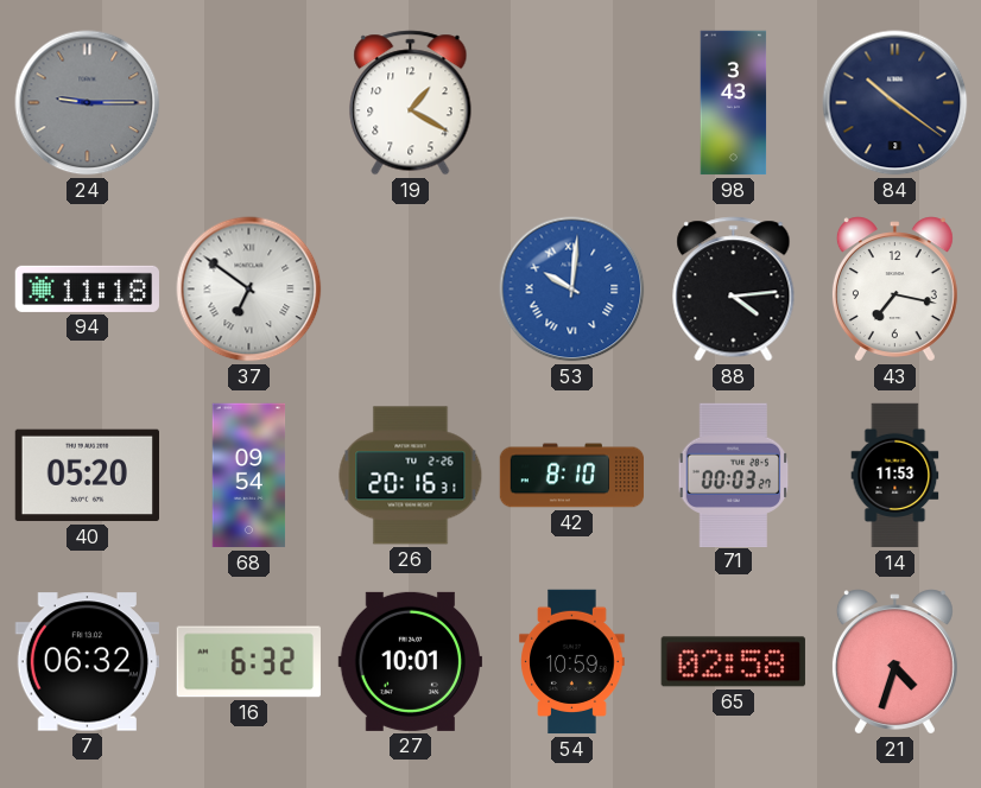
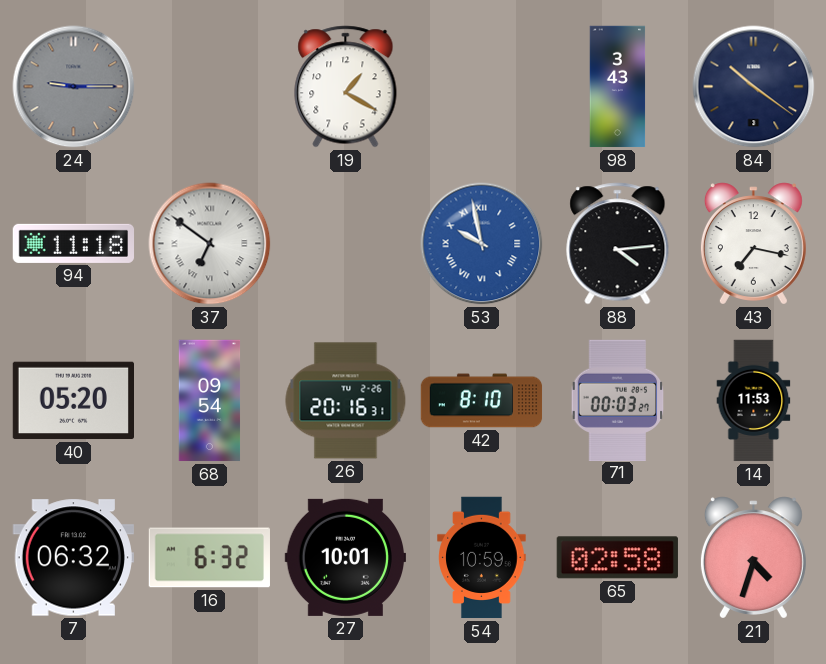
53: 10:01 -> 9:58 (482, 244)
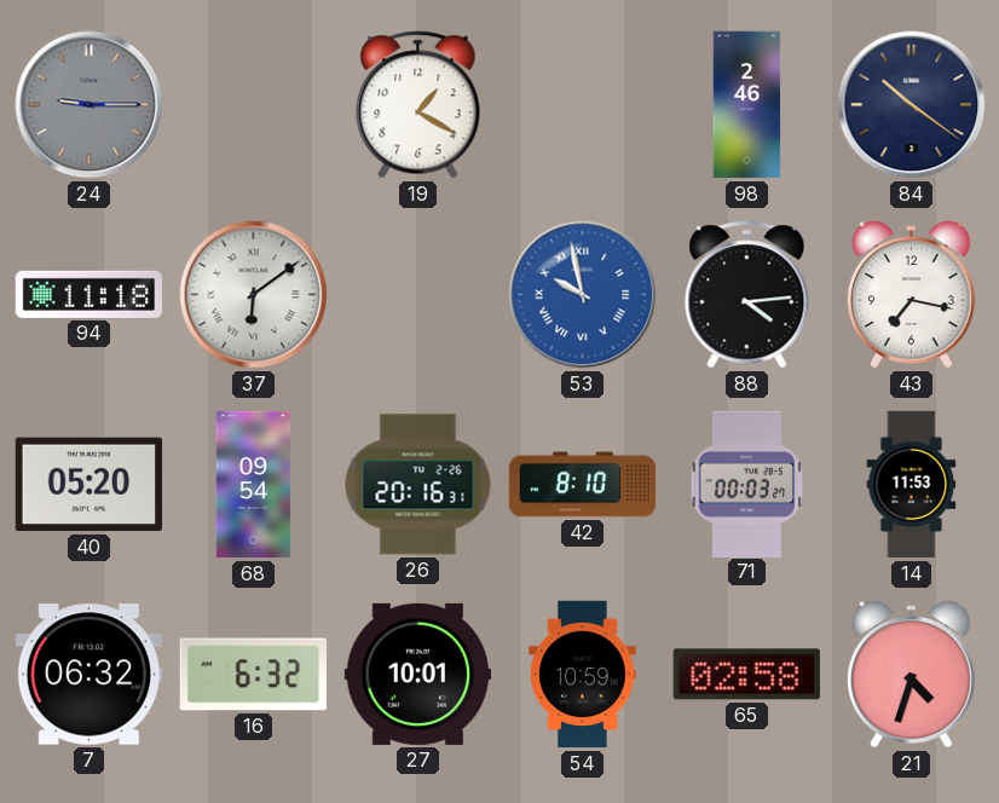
98: 3:43 -> 2:46 (747, 105)
37: 6:51 -> 6:09 (254, 295)
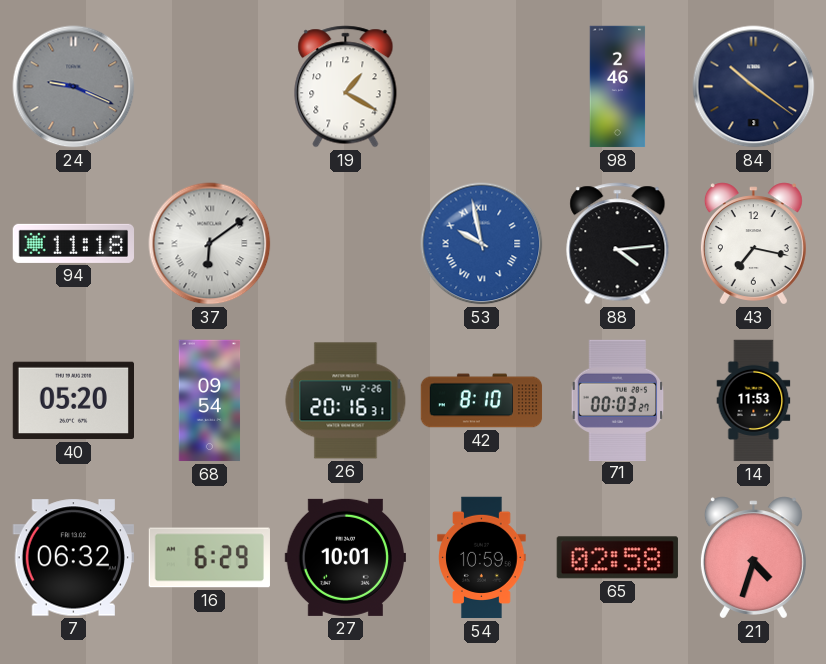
24: 9:15 -> 9:19 (74, 87)
16: 6:32 -> 6:29 (209, 558)
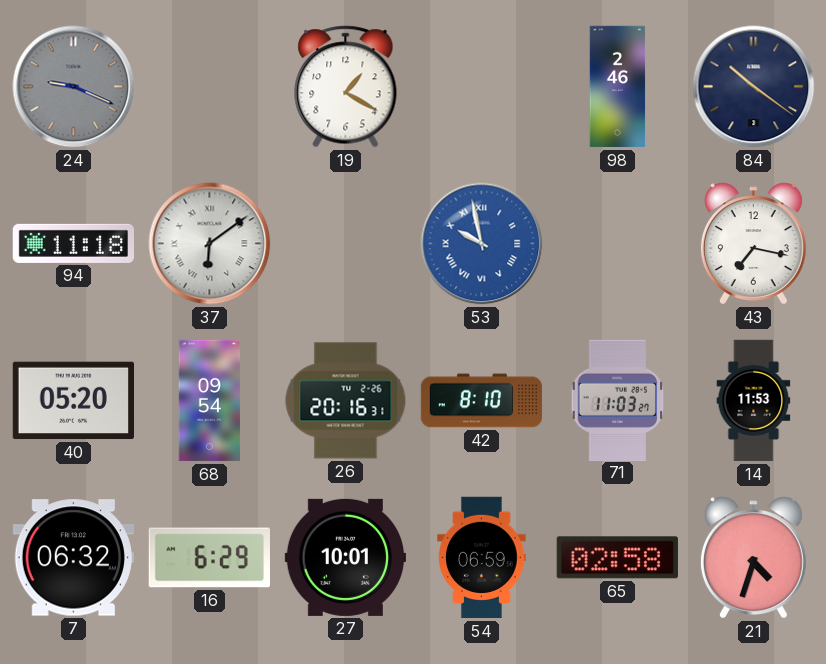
88: 4:14 -> none (618, 244)
71: 00:03 -> 11:03 (618, 400)
54: 10:59 -> 06:59 (482, 558)
